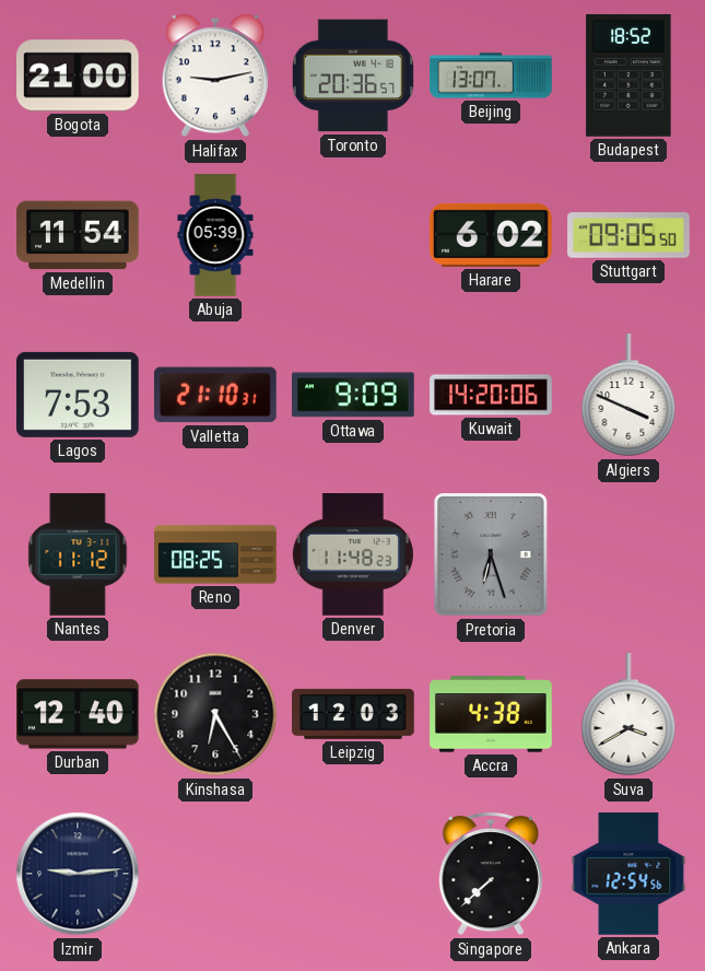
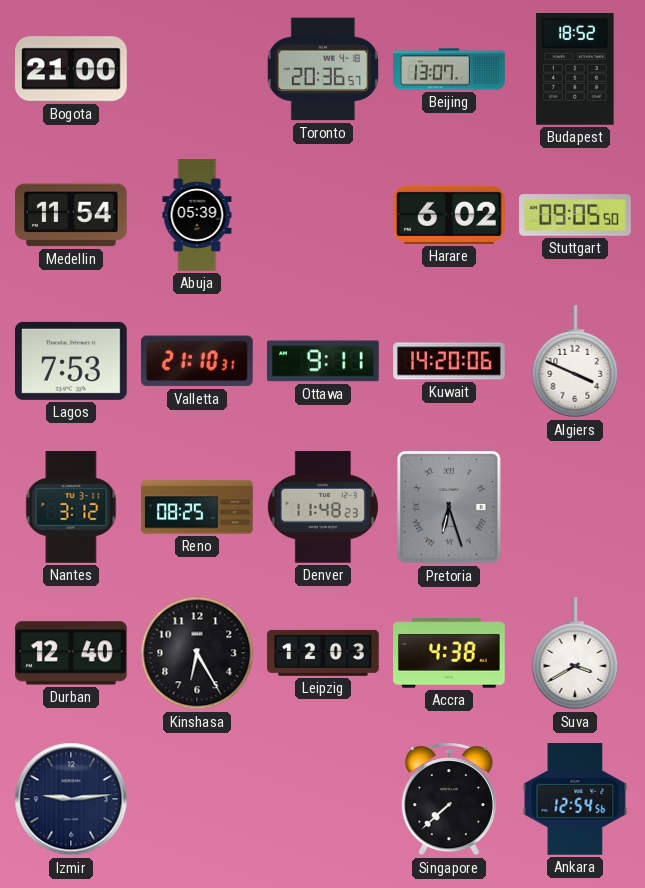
Halifax: 9:13 -> none (215, 75)
Ottawa: 9:09 -> 9:11 (324, 361)
Nantes: 11:12 -> 3:12 (71, 507)
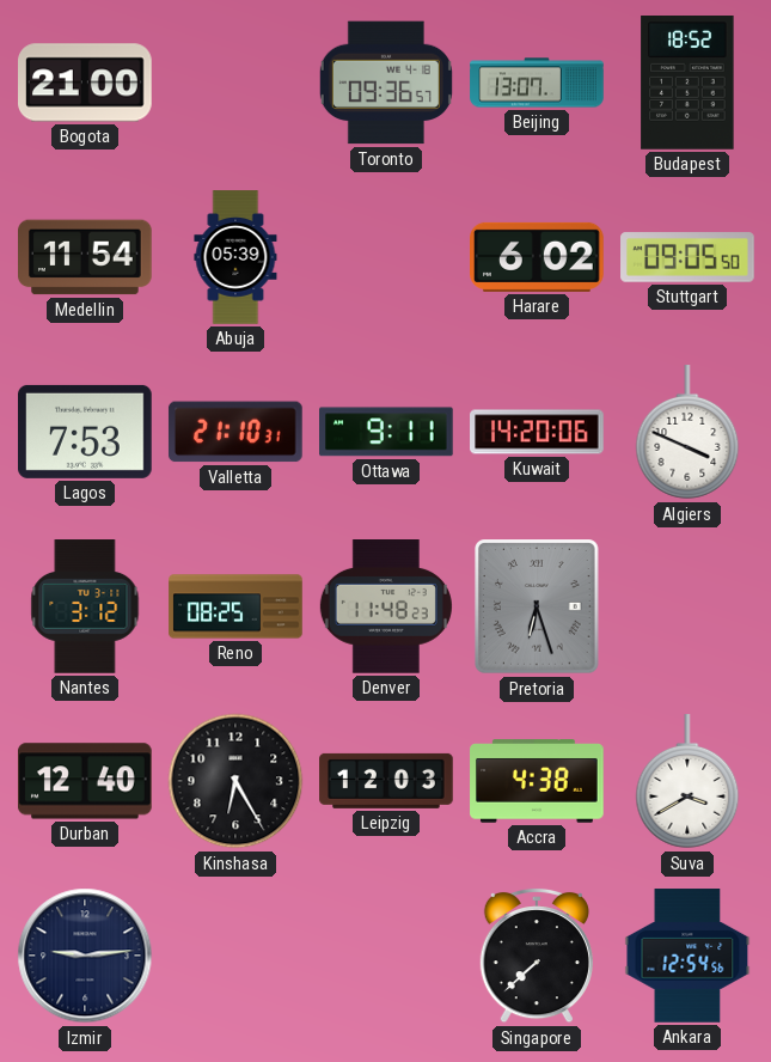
Toronto: 20:36 -> 09:36 (386, 83)
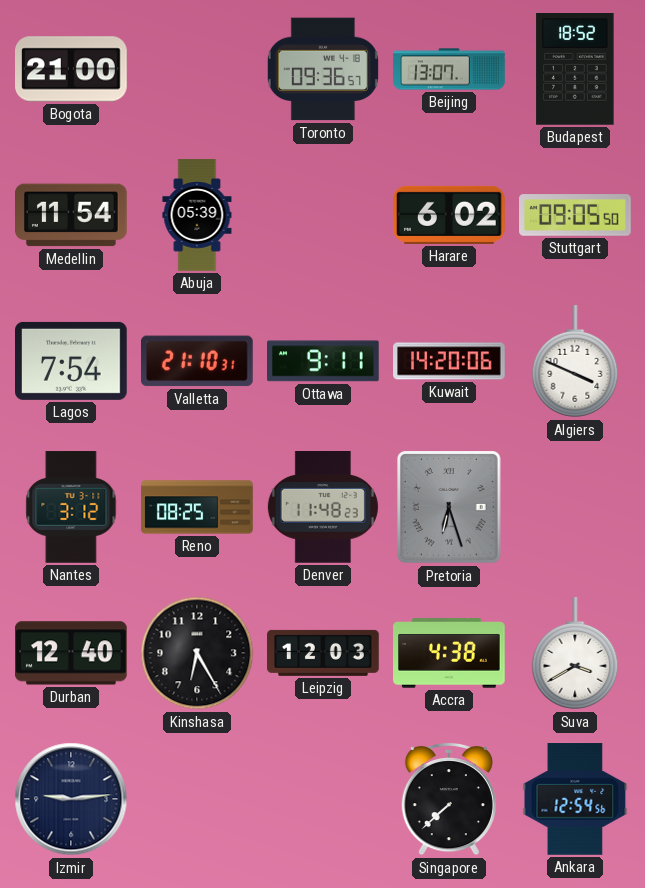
Lagos: 7:53 -> 7:54 (72, 361)
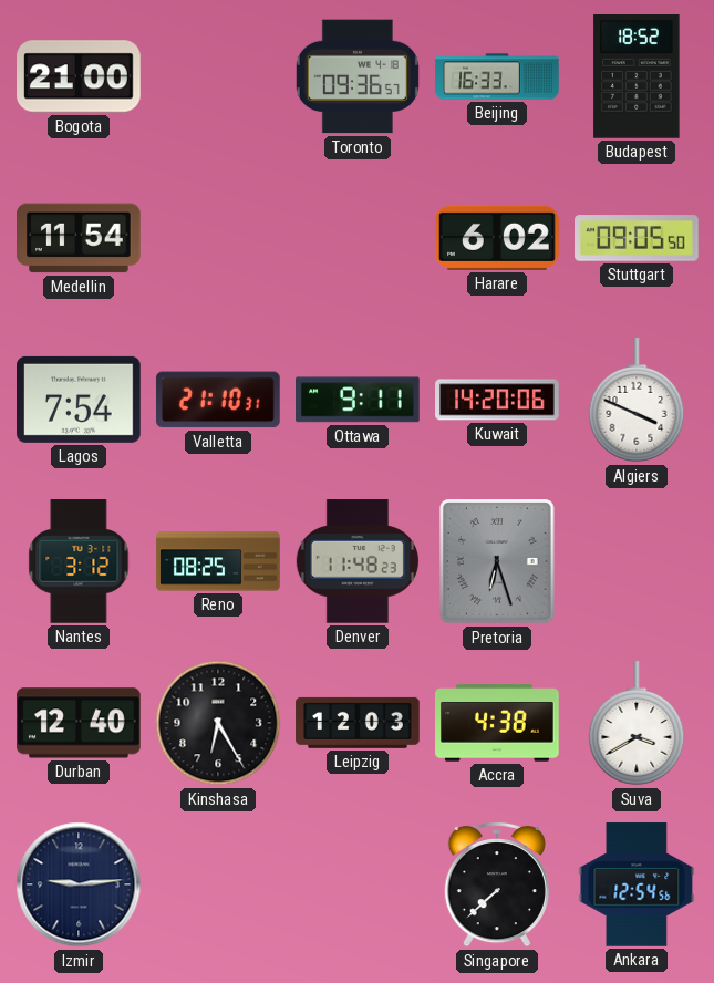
Beijing: 13:07 -> 16:33 (497, 76)
Abuja: 05:39 -> none (197, 215)
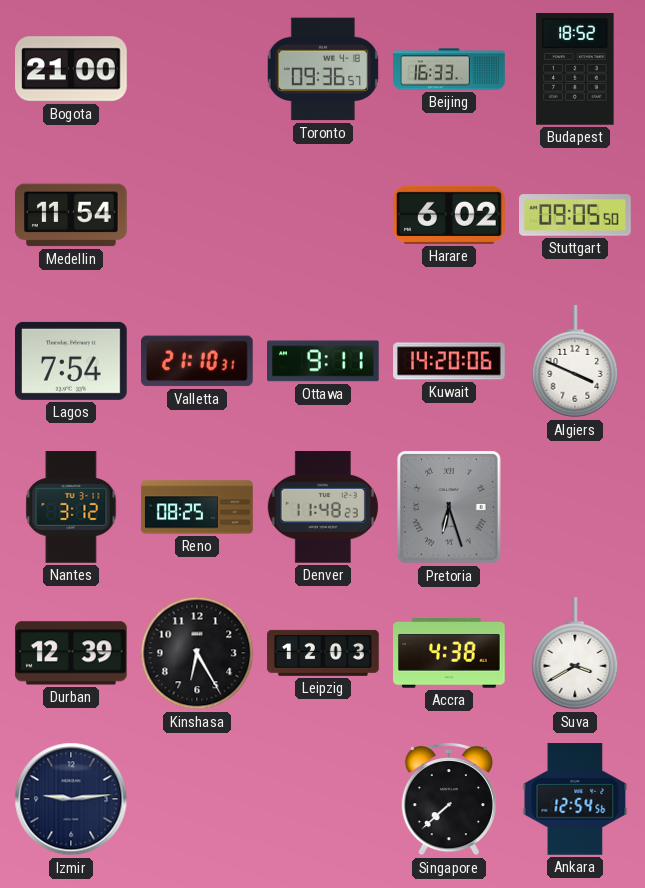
Durban: 12:40 -> 12:39 (72, 653)
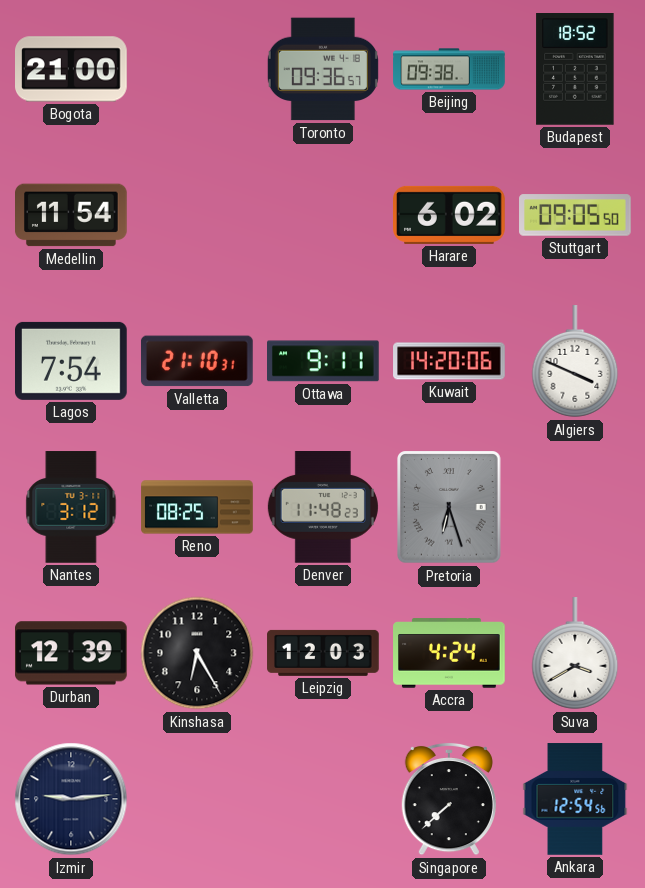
Beijing: 16:33 -> 09:38 (449, 69)
Accra: 4:38 -> 4:24 (449, 653)
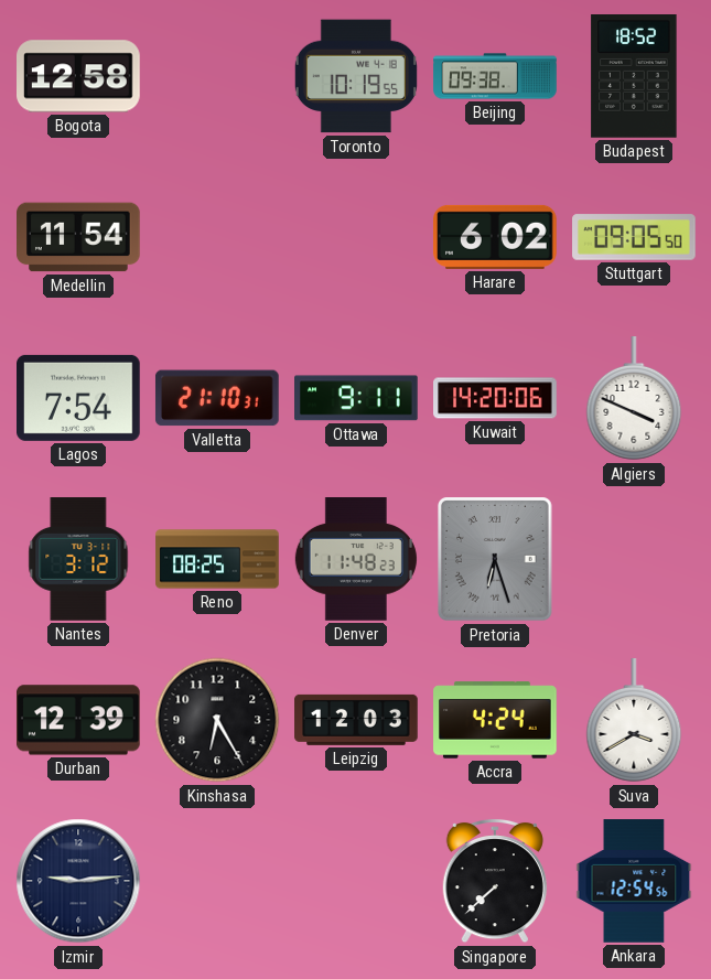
Bogota: 21:00 -> 12:58 (79, 76)
Toronto: 09:36 -> 10:19 (356, 76)
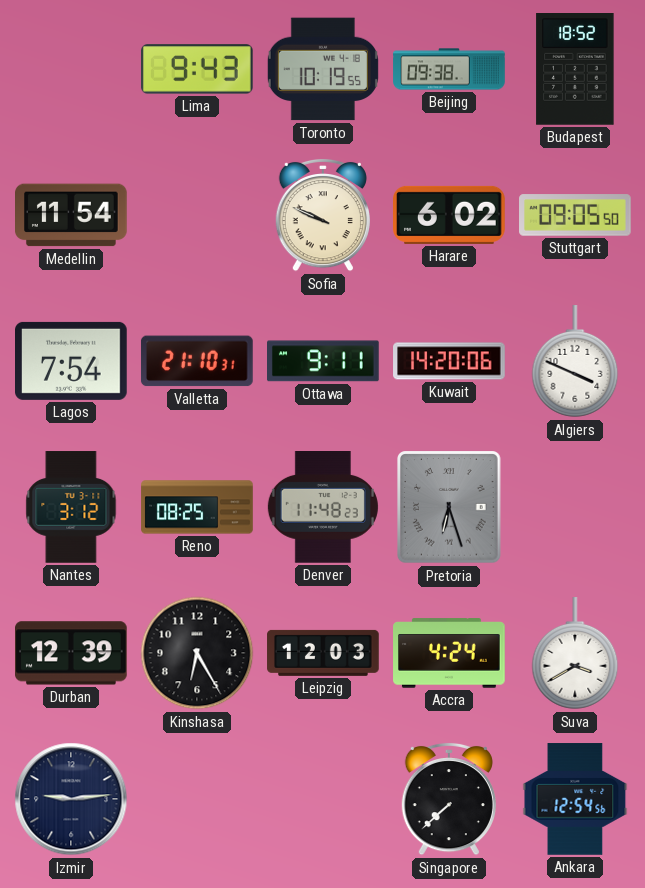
Bogota: 12:58 -> none (79, 76)
Lima: none -> 9:43 (198, 69)
Sofia: none -> 9:49 (323, 215)
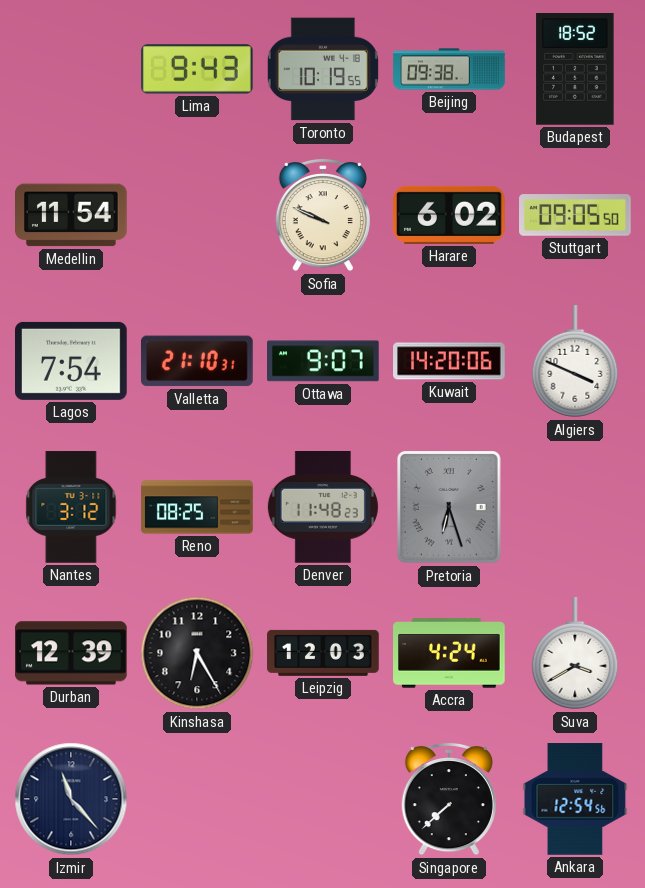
Ottawa: 9:11 -> 9:07 (324, 361)
Izmir: 9:14 -> 11:23 (71, 799)
